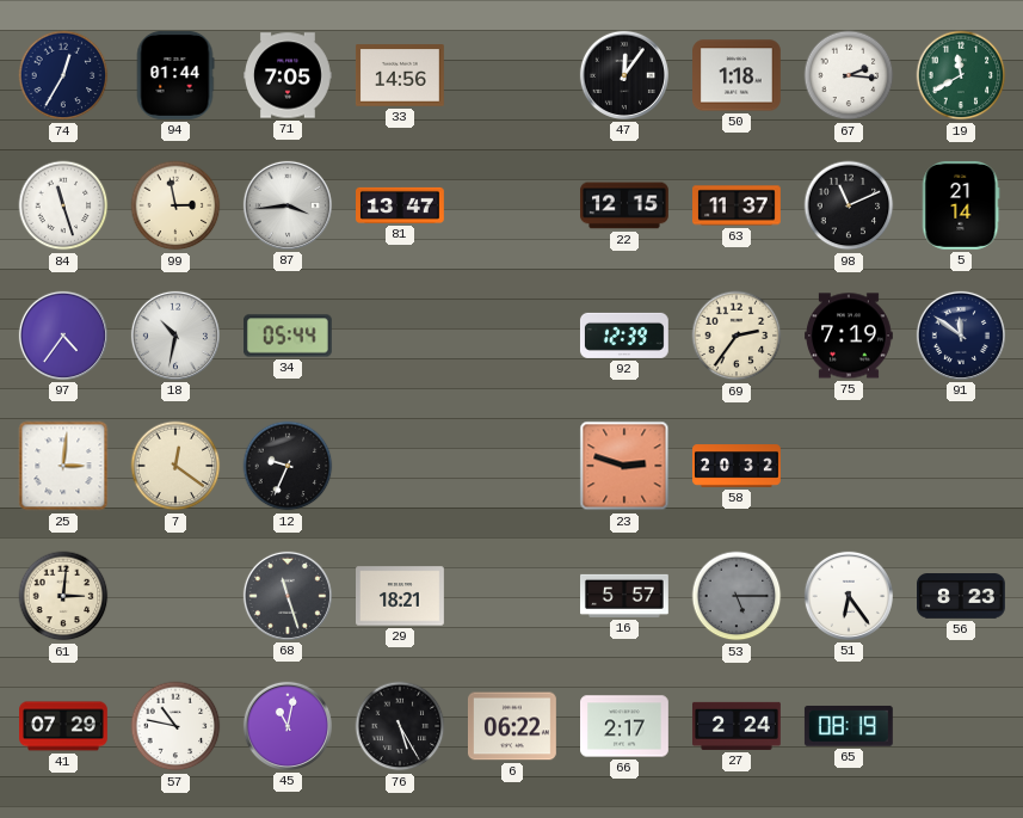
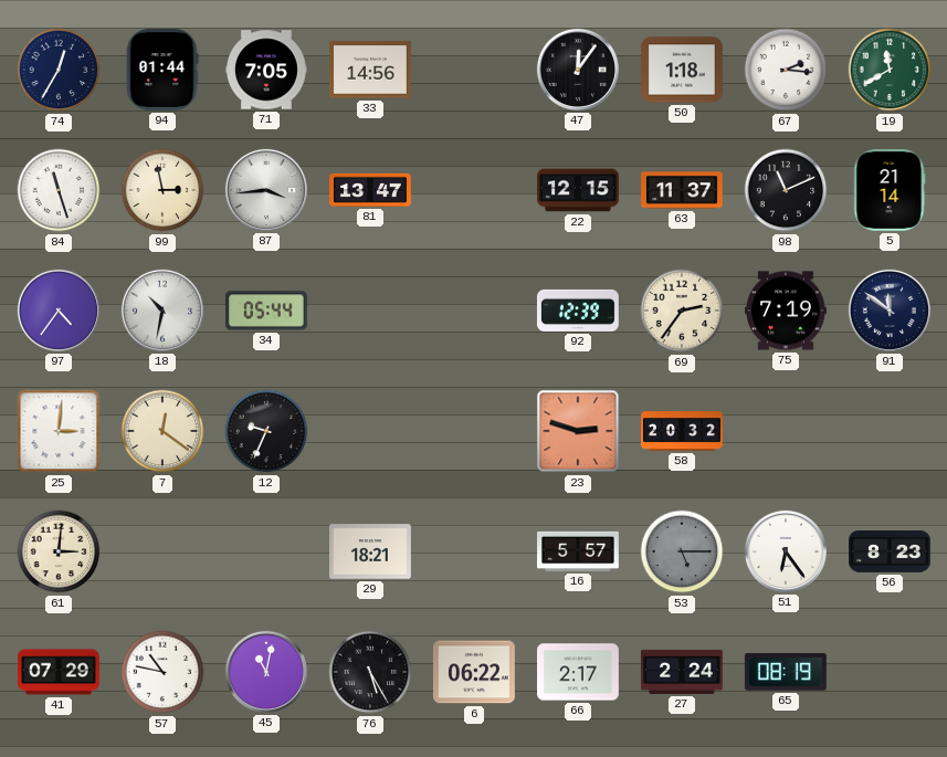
68: 11:27 -> none (288, 596)
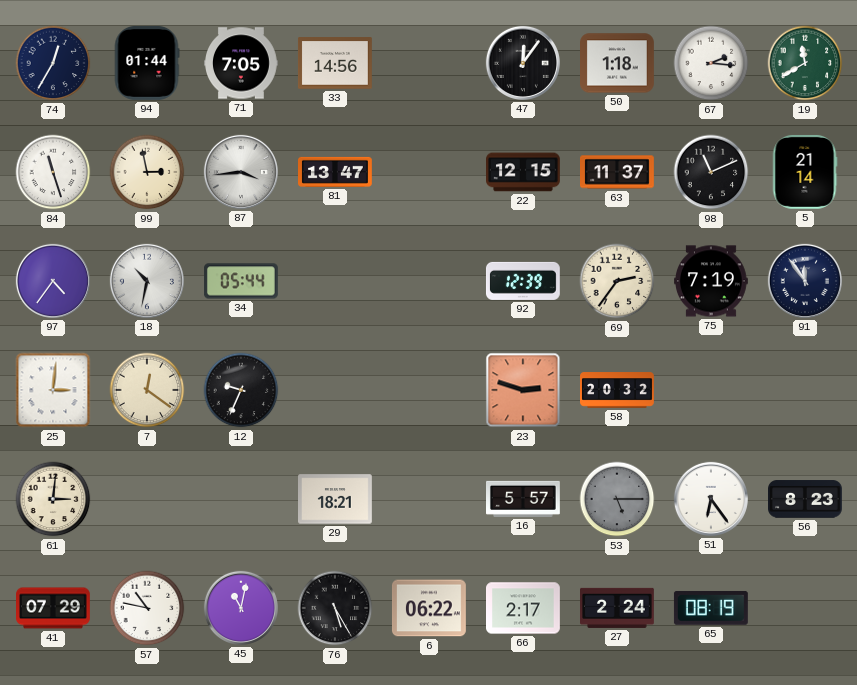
91: 11:51 -> 11:54 (805, 281)
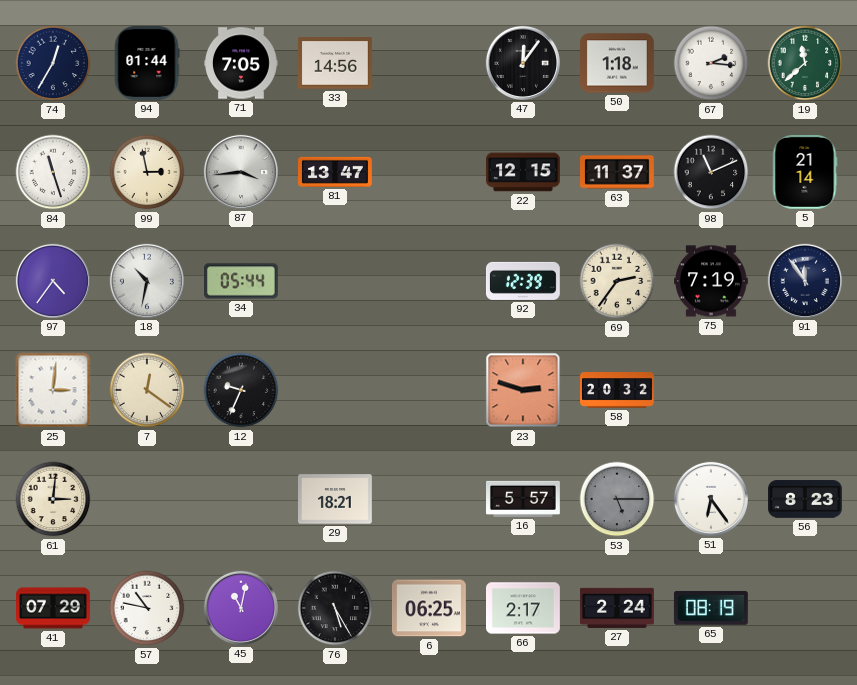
19: 11:40 -> 11:38 (805, 63)
6: 06:22 -> 06:25 (429, 608)
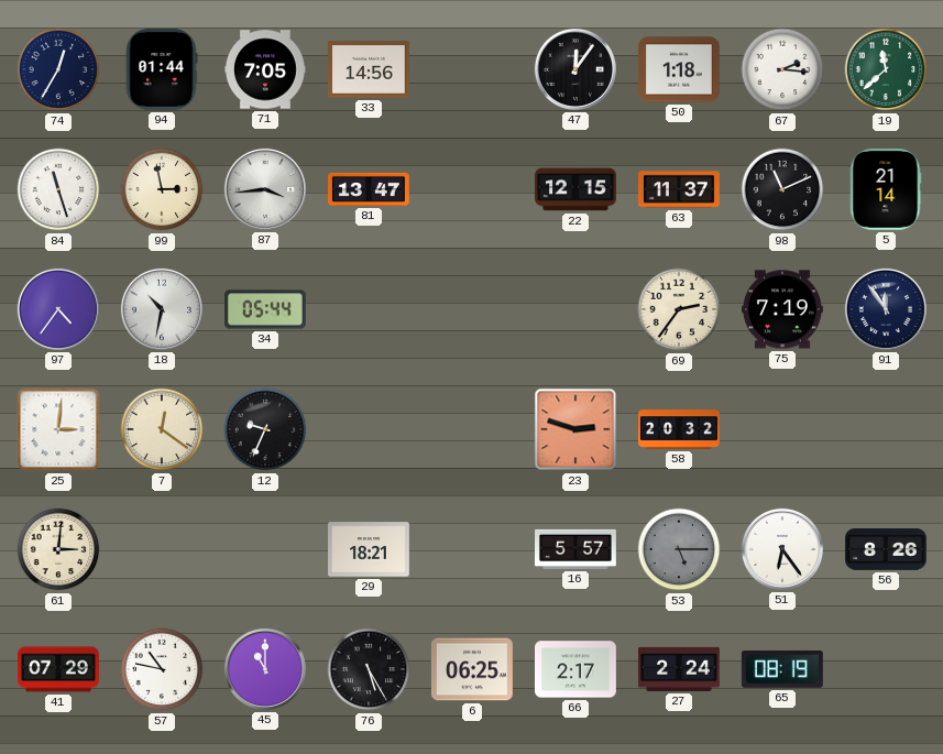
92: 12:39 -> none (523, 281)
56: 8:23 -> 8:26 (887, 549)
45: 11:02 -> 11:00 (265, 669)
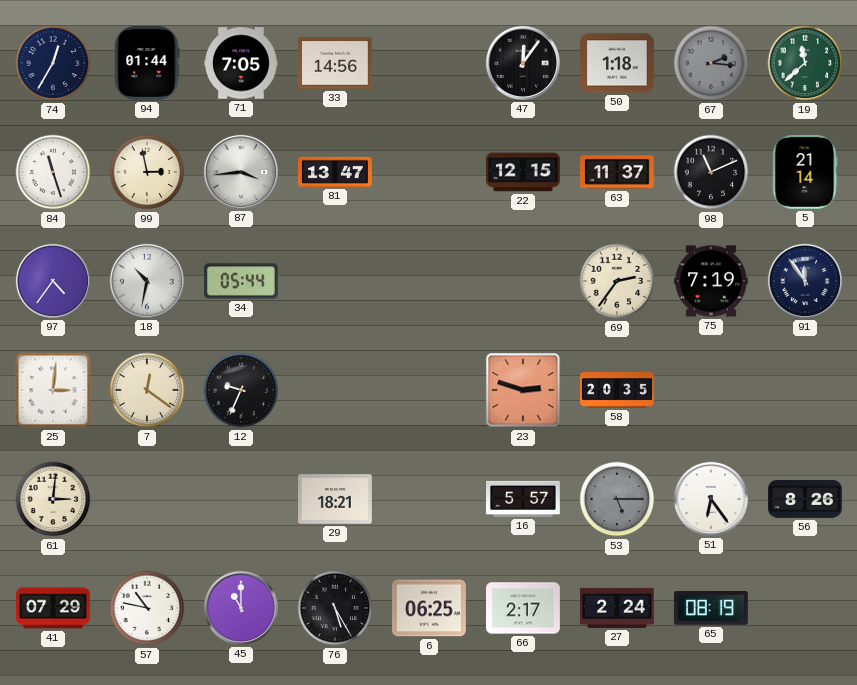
67 dial: white -> grey (711, 63)
58: 20:32 -> 20:35 (618, 390)
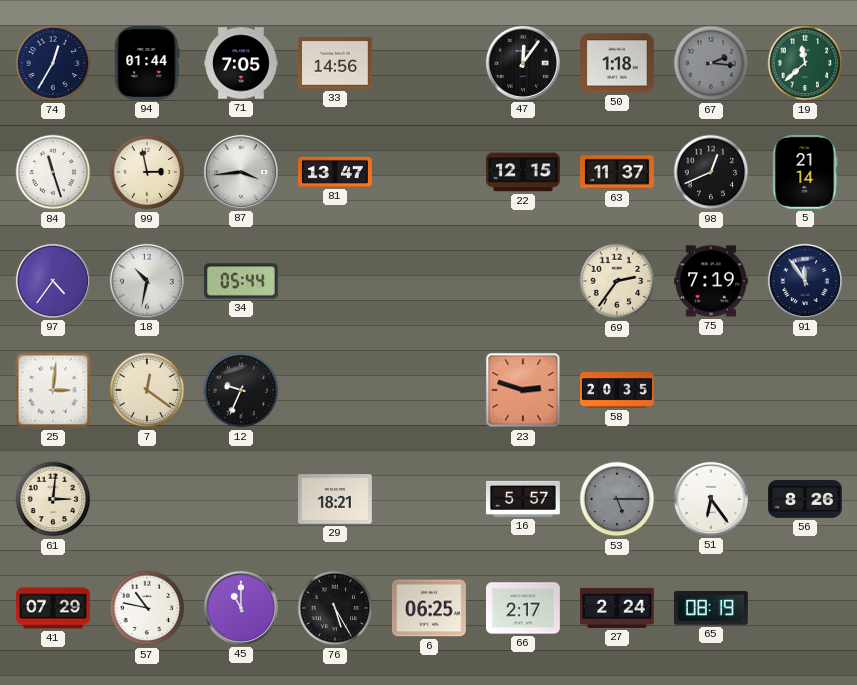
98: 11:11 -> 12:41 (711, 172)
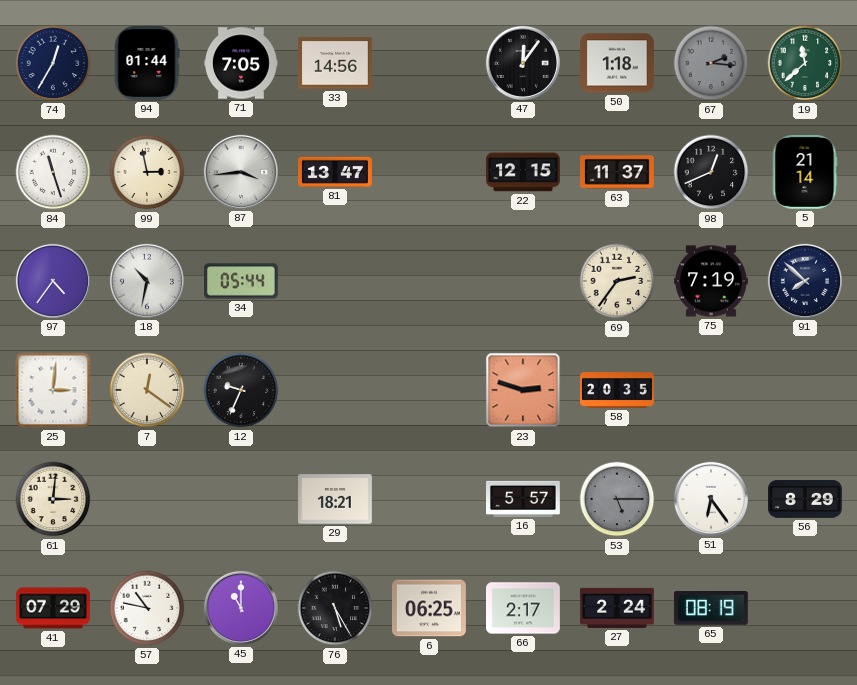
91: 11:54 -> 7:52 (805, 281)
56: 8:26 -> 8:29 (806, 499)
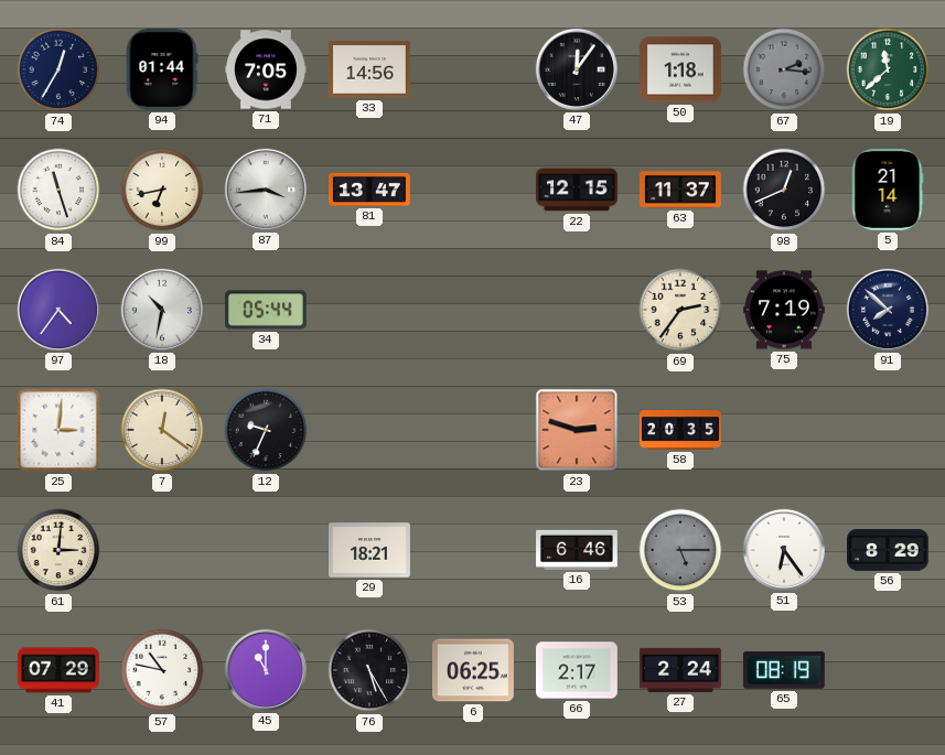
99: 2:58 -> 6:43 (162, 190)
16: 5:57 -> 6:46 (578, 550)
